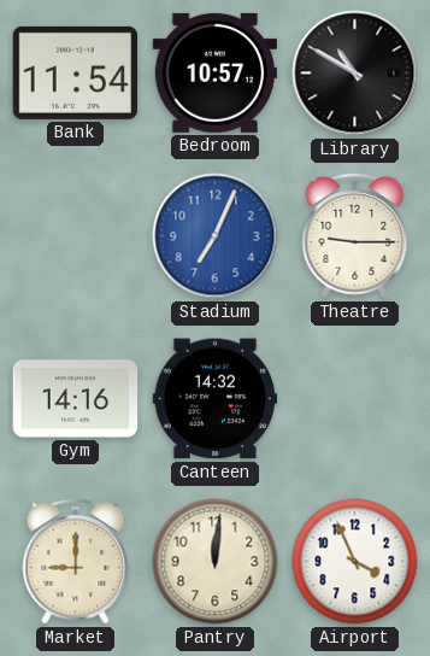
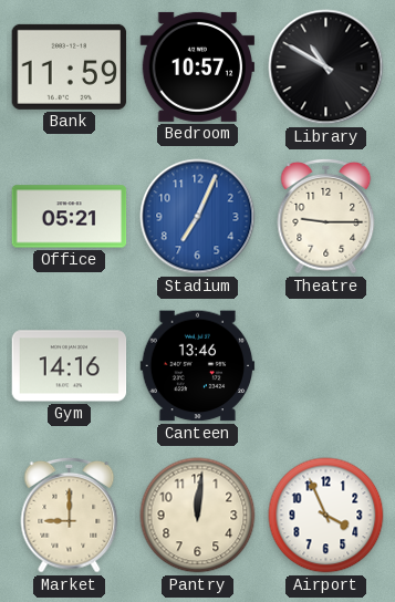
Bank: 11:54 -> 11:59 (70, 66)
Office: none -> 05:21 (70, 217)
Canteen: 14:32 -> 13:46 (198, 366)
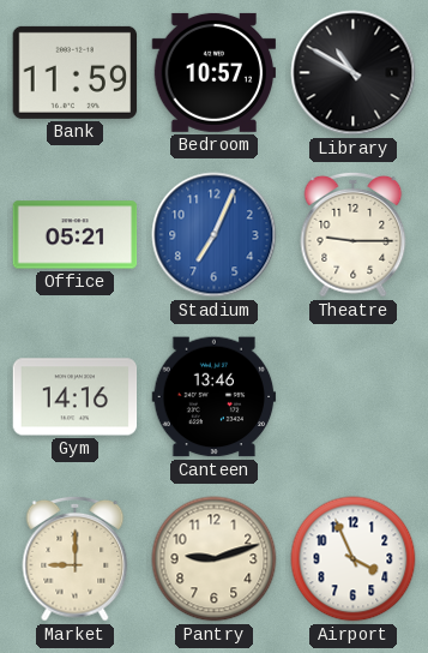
Pantry: 12:01 -> 9:12 (215, 559)
